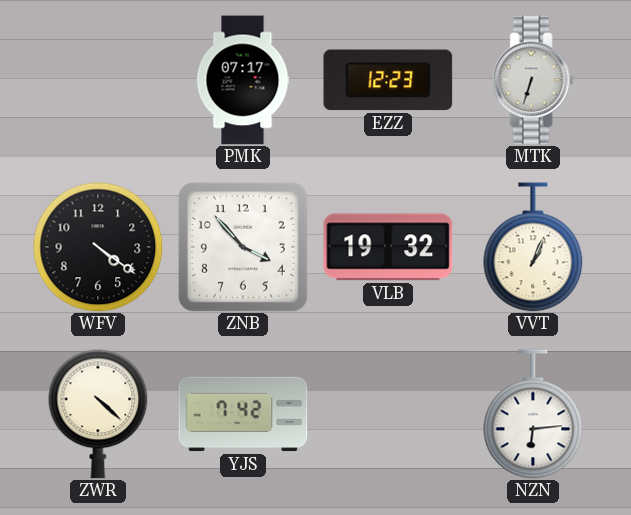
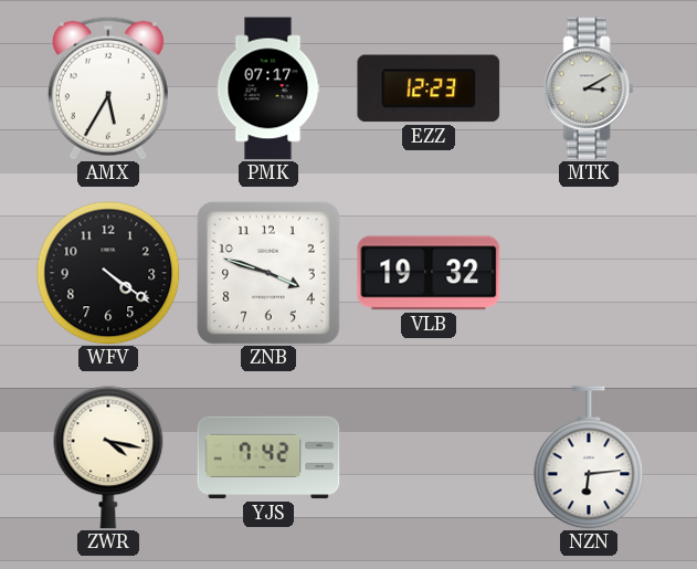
AMX: none -> 5:35 (108, 88)
MTK: 6:33 -> 3:10 (589, 88)
ZNB: 3:53 -> 3:48 (268, 273)
VVT: 1:04 -> none (533, 247)
ZWR: 4:22 -> 4:17 (108, 457)
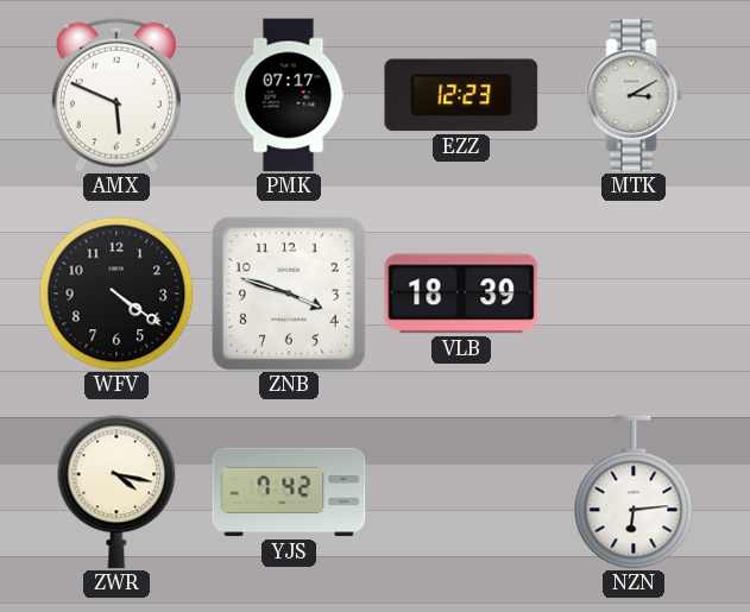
AMX: 5:35 -> 5:49 (116, 95)
VLB: 19:32 -> 18:39 (461, 294)
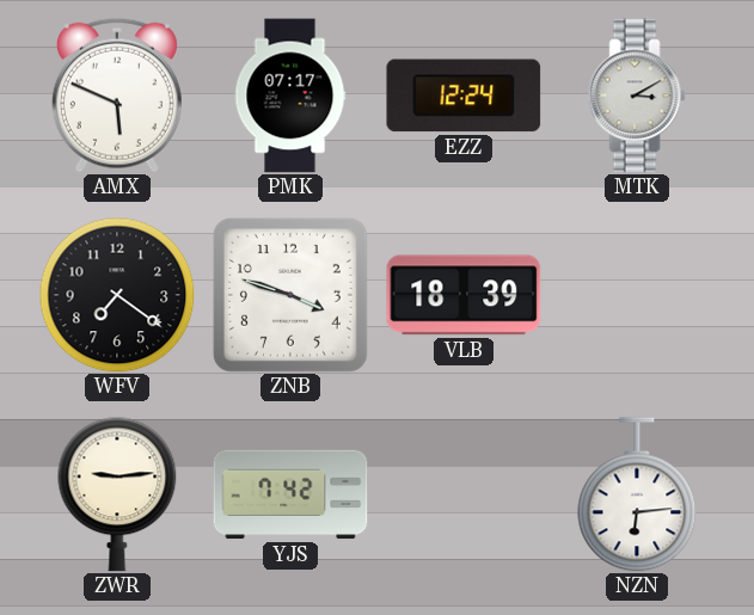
EZZ: 12:23 -> 12:24 (464, 96)
WFV: 4:21 -> 7:21 (117, 295)
ZWR: 4:17 -> 9:14 (117, 494)
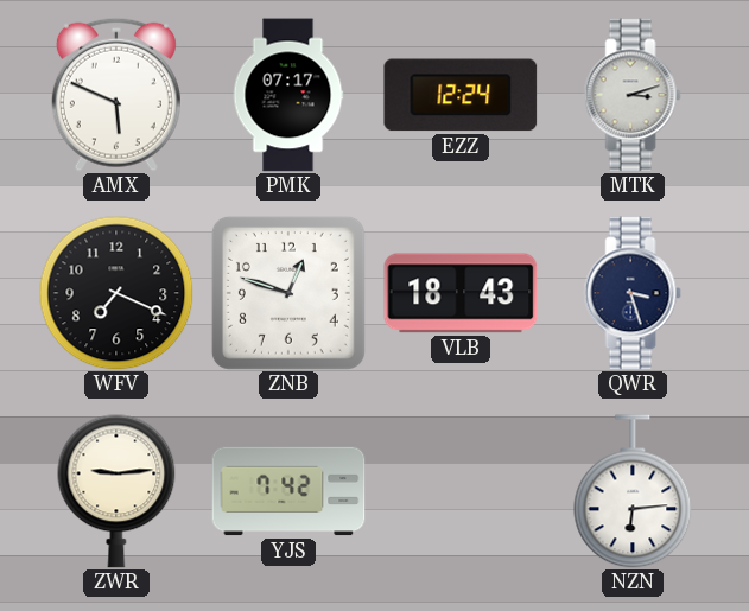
MTK: 3:10 -> 3:12 (633, 95)
WFV: 7:21 -> 7:19 (116, 293)
ZNB: 3:48 -> 12:48 (288, 293)
VLB: 18:39 -> 18:43 (461, 293)
QWR: none -> 3:27 (633, 293)
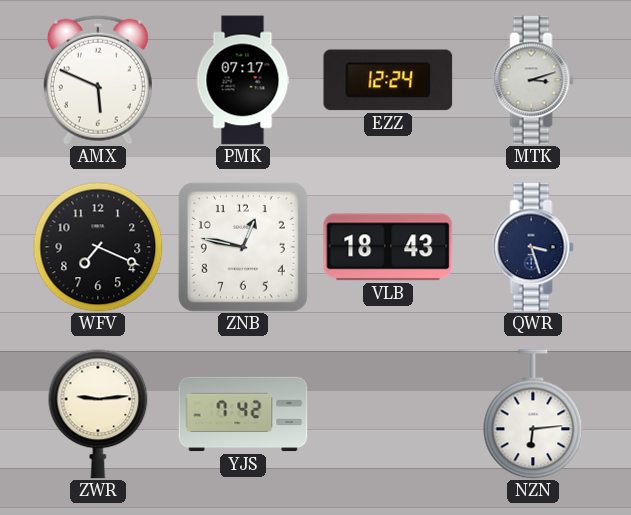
ZNB: 12:48 -> 12:47 (243, 247)
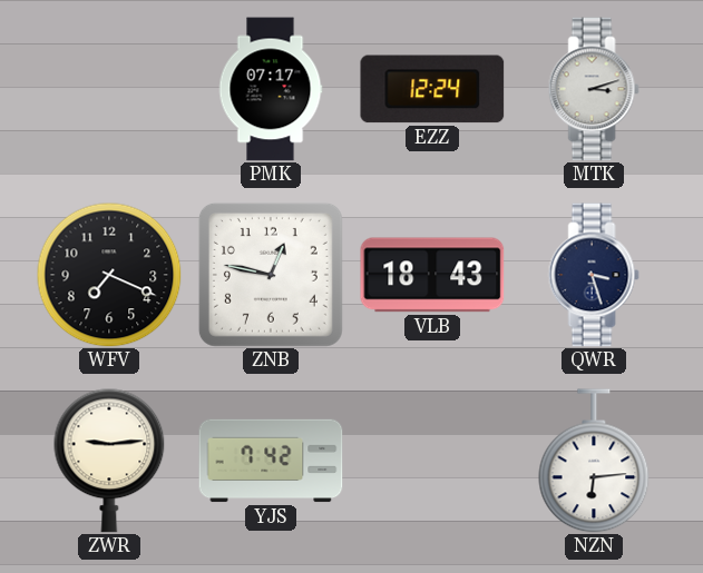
AMX: 5:49 -> none (98, 80)
